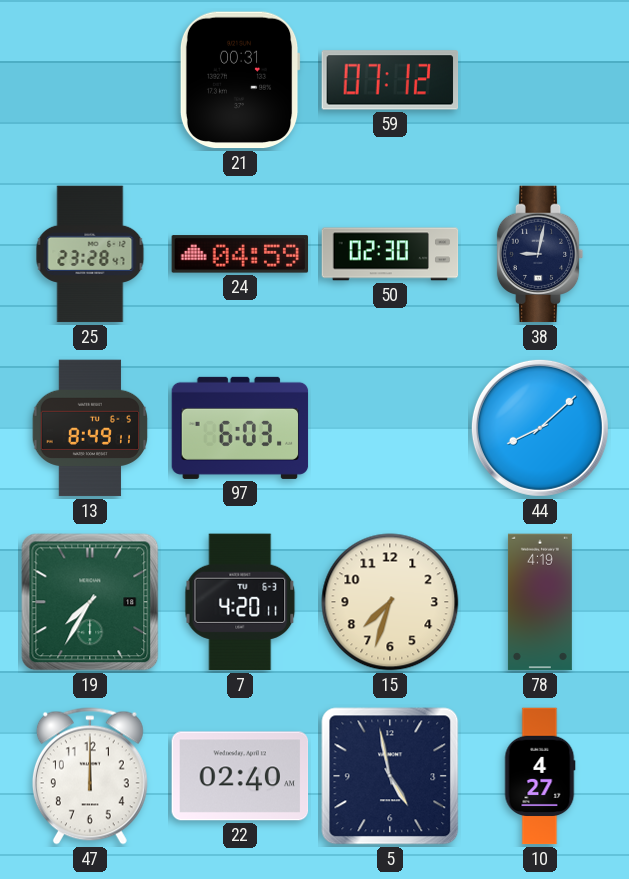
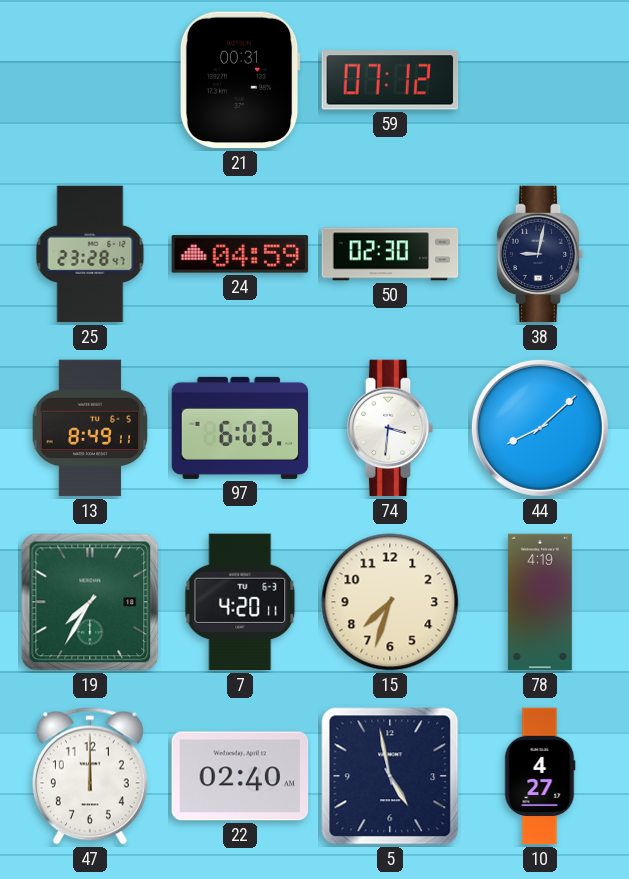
74: none -> 3:31 (390, 428)
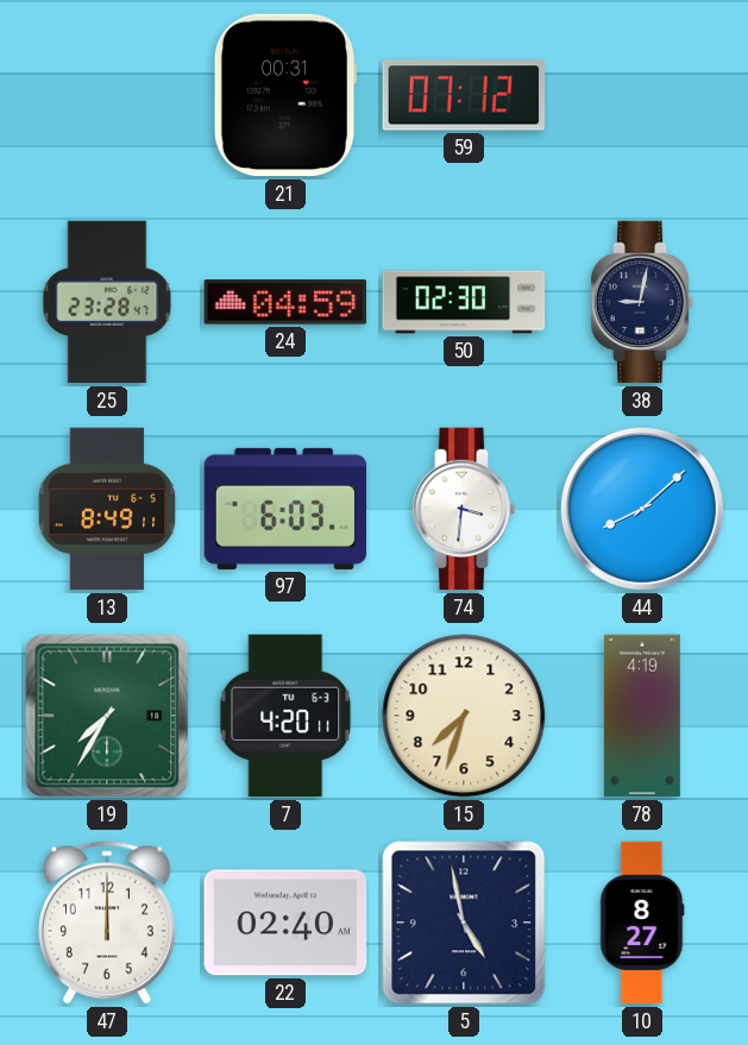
10: 4:27 -> 8:27 (642, 923)
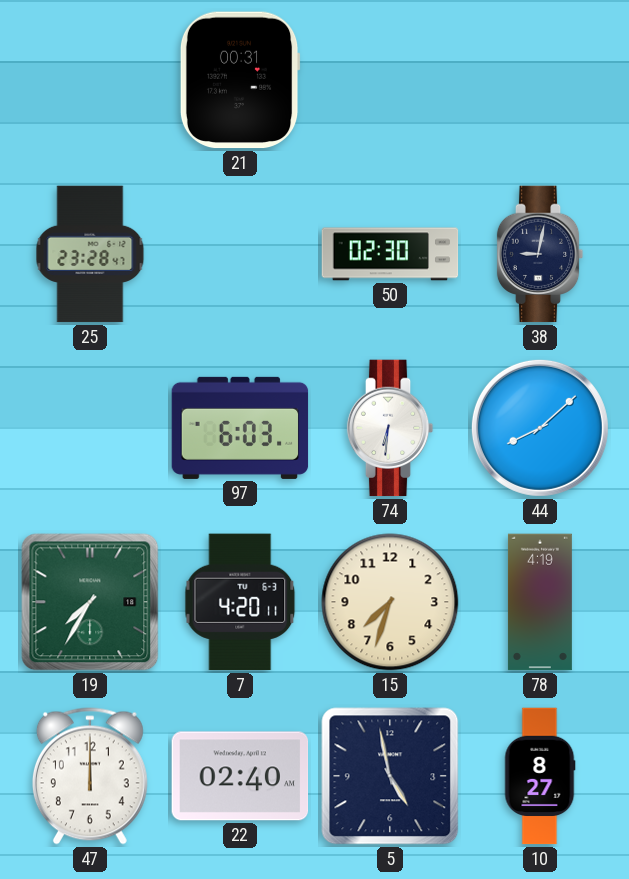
59: 07:12 -> none (464, 95)
24: 04:59 -> none (285, 302)
13: 8:49 -> none (107, 509)
74: 3:31 -> 6:31 (390, 428)
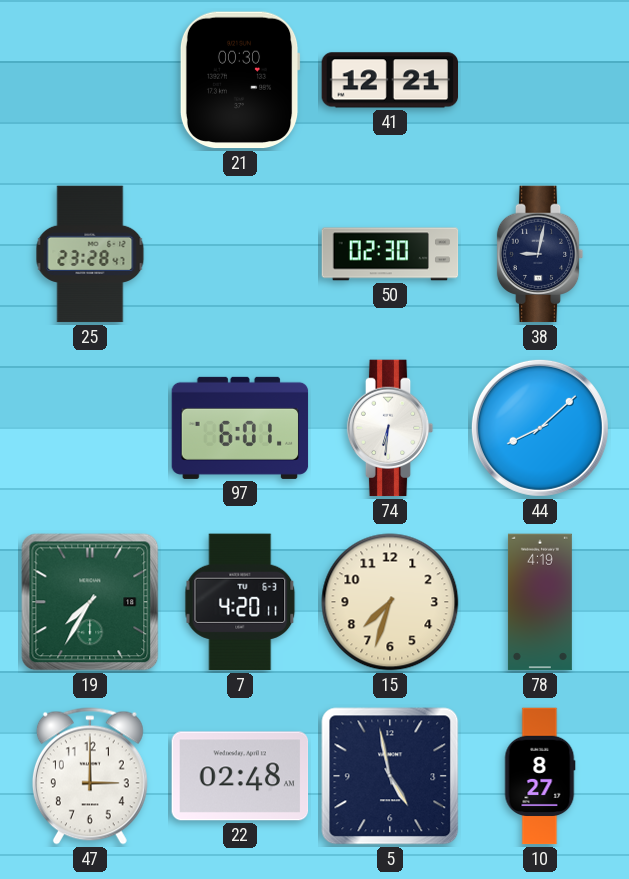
21: 00:31 -> 00:30 (240, 80)
41: none -> 12:21 (390, 80)
97: 6:03 -> 6:01 (240, 428)
47: 12:00 -> 3:00 (90, 776)
22: 02:40 -> 02:48 (240, 776)
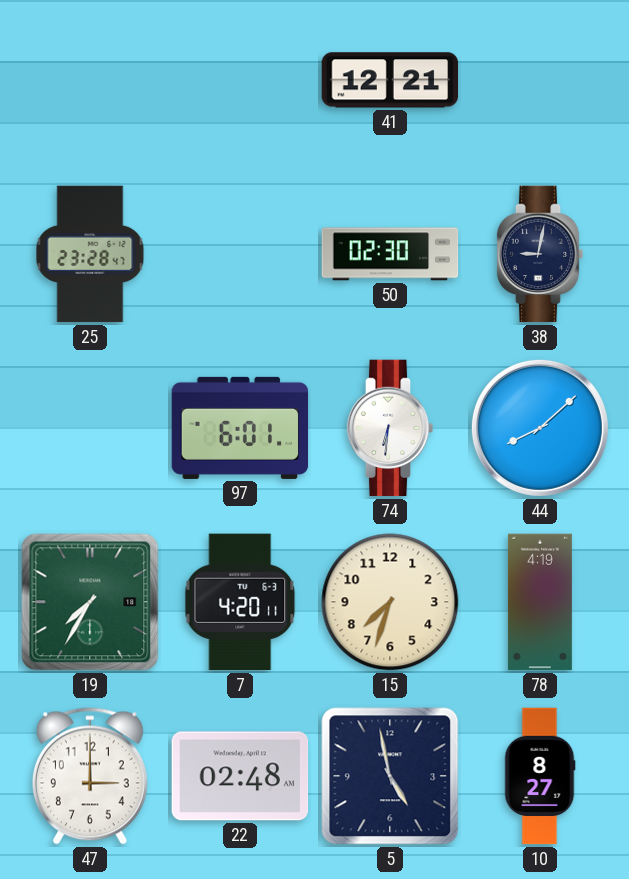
21: 00:30 -> none (240, 80)
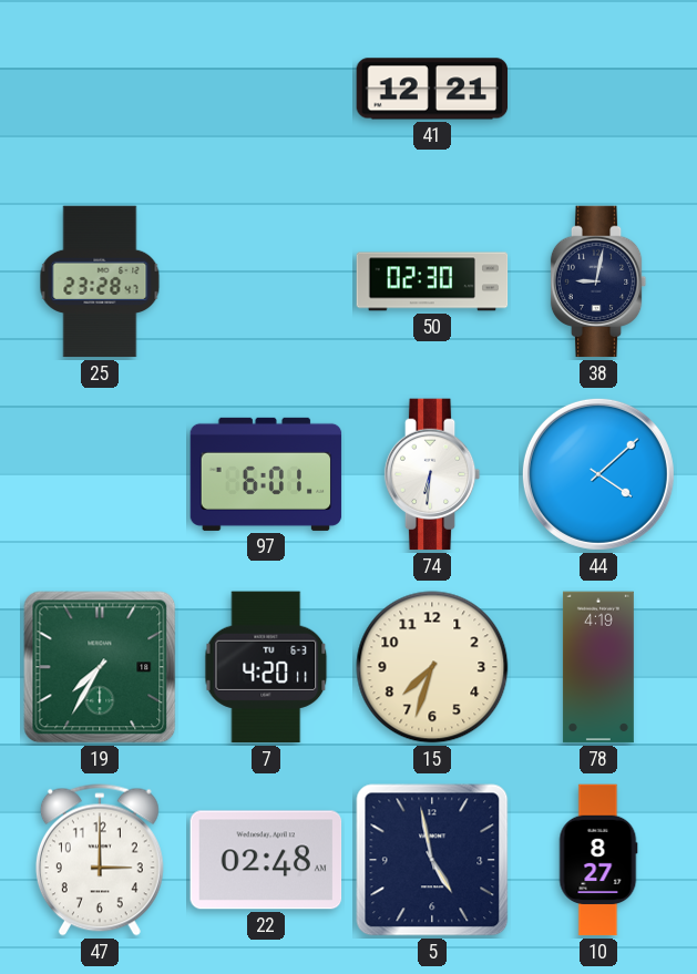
44: 8:08 -> 4:08 (598, 474)
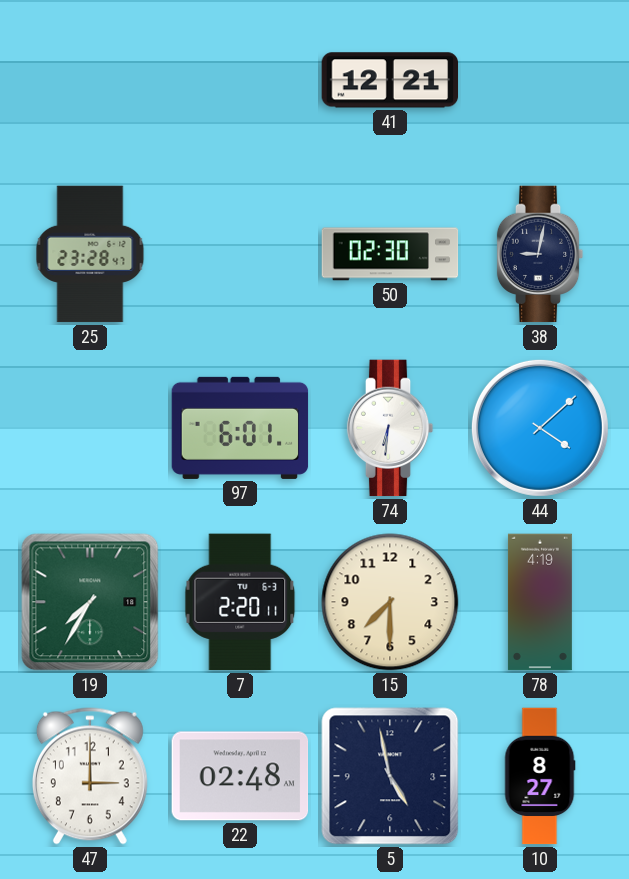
7: 4:20 -> 2:20 (240, 602)
15: 7:33 -> 7:30 (390, 602)
